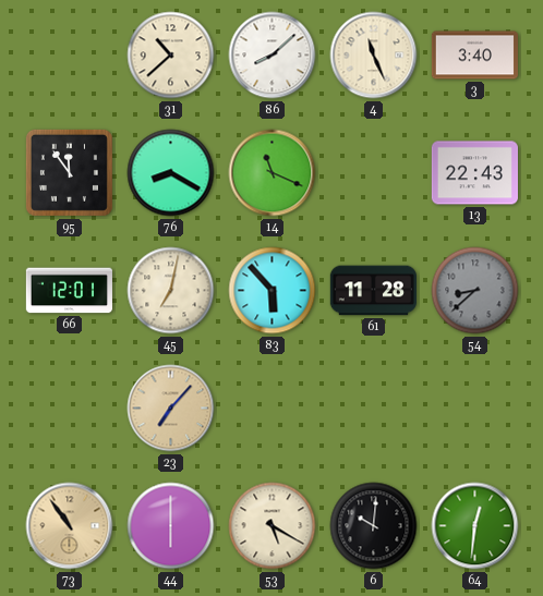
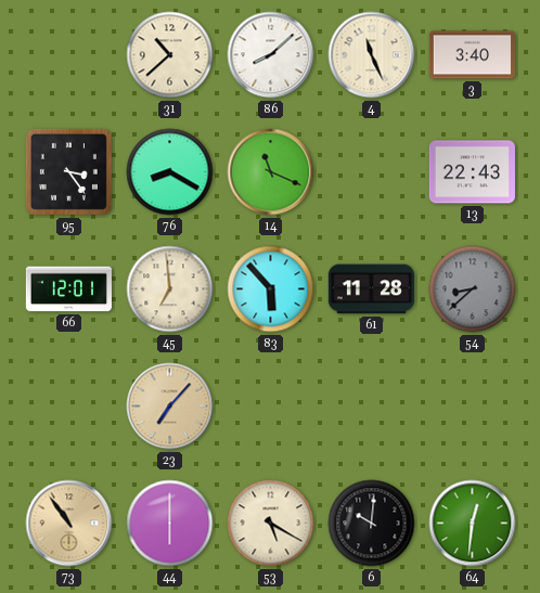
95: 11:54 -> 3:24 (68, 171)
45: 7:02 -> 6:59 (170, 289)
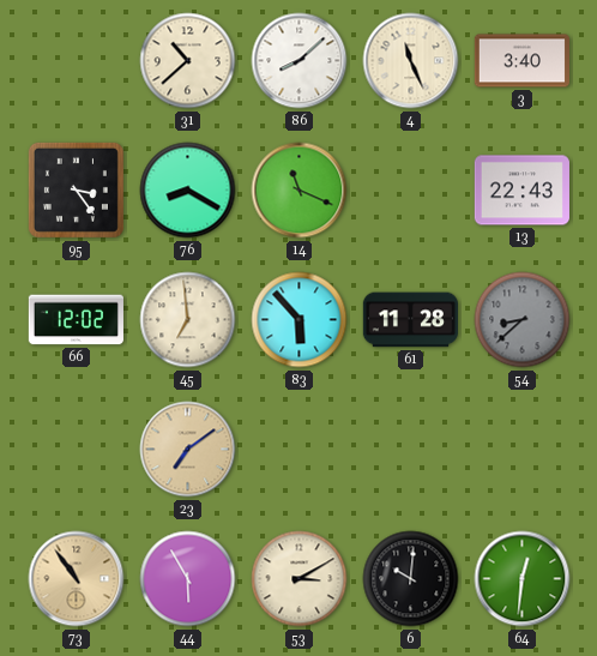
66: 12:01 -> 12:02 (76, 320)
23: 7:07 -> 7:09 (188, 450)
44: 6:00 -> 5:55 (188, 579)
53: 5:20 -> 3:10 (300, 579)
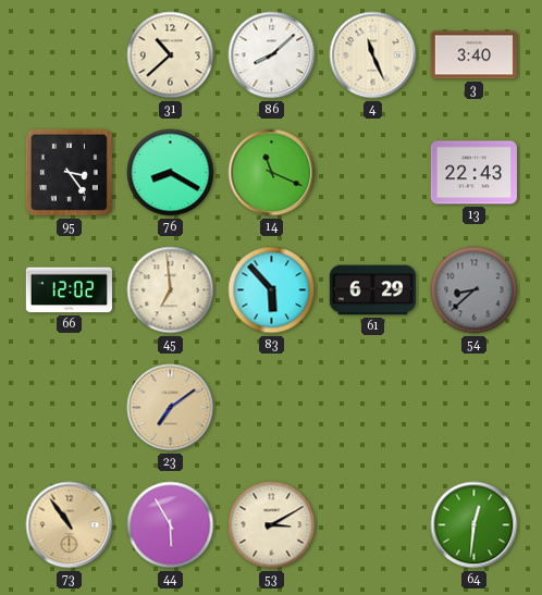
61: 11:28 -> 6:29 (372, 290)
6: 10:01 -> none (411, 579)
